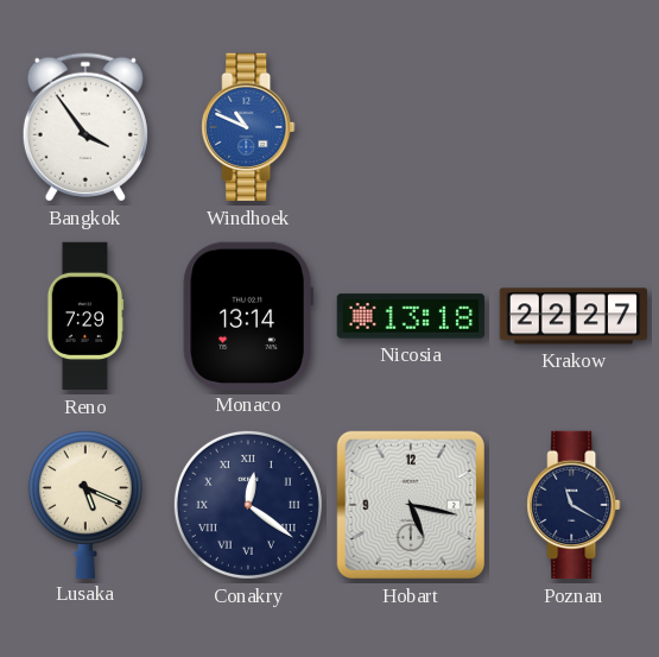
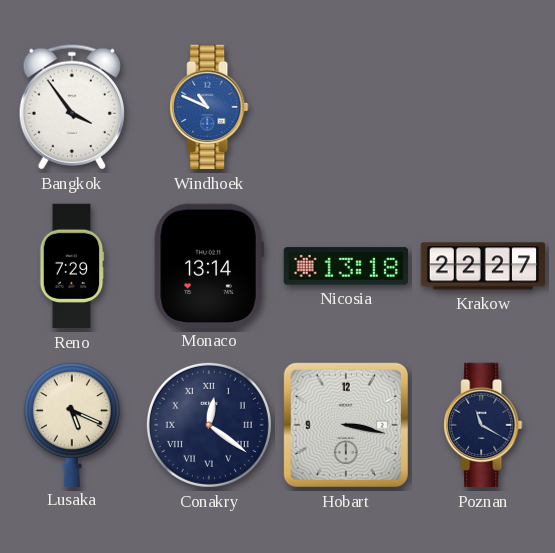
Hobart: 5:17 -> 3:17 (346, 425)
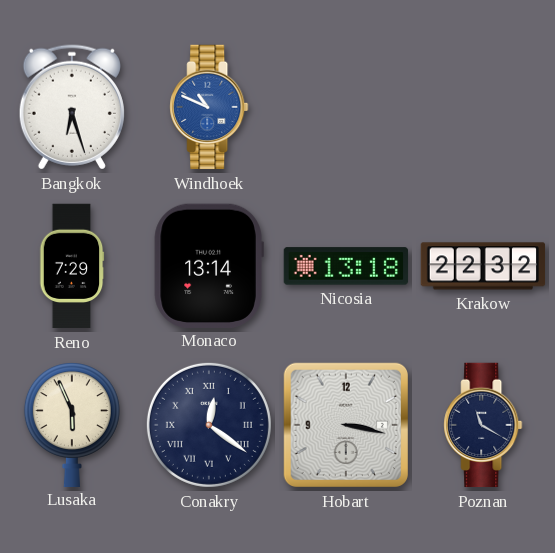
Bangkok: 3:54 -> 6:27 (72, 107)
Krakow: 22:27 -> 22:32 (483, 266)
Lusaka: 5:19 -> 5:56 (72, 425)
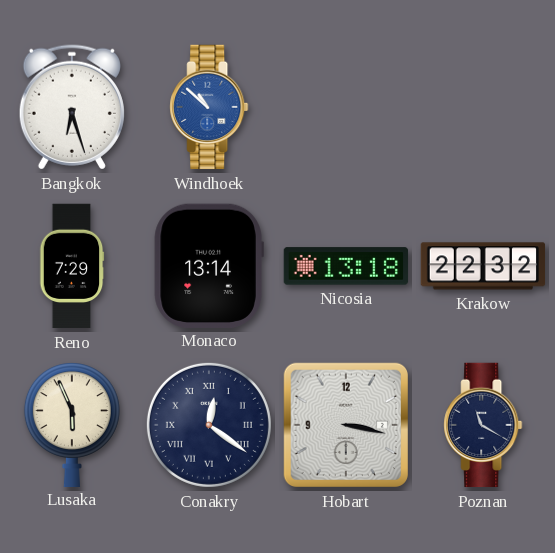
Windhoek: 10:49 -> 10:52 (209, 107)
